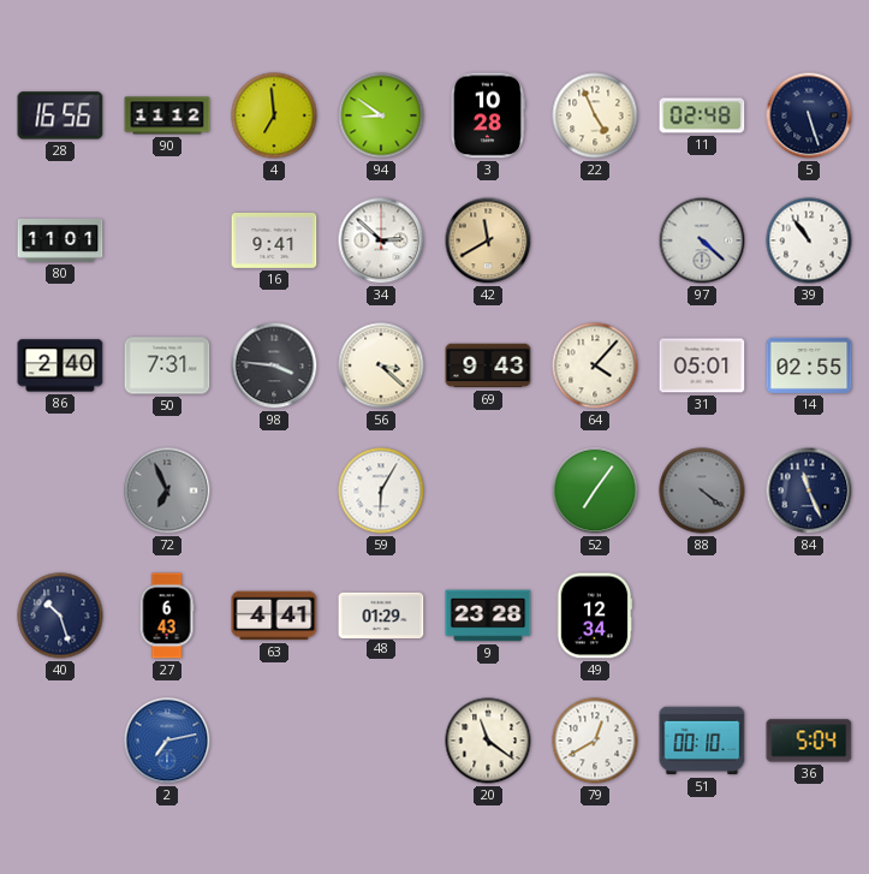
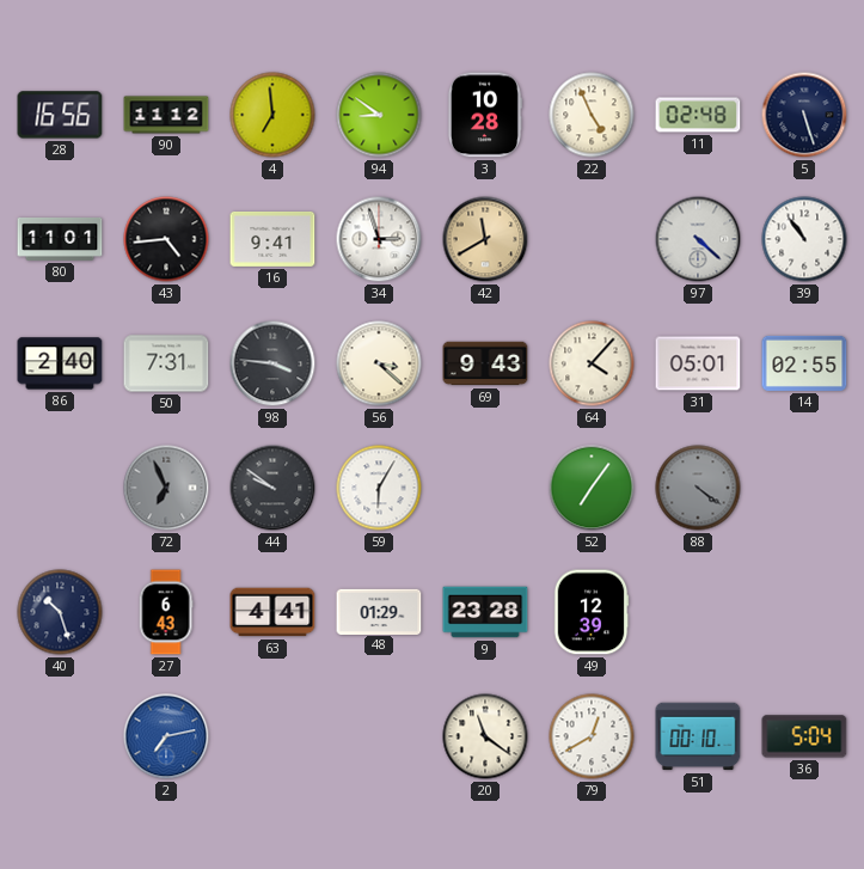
43: none -> 4:44 (166, 239)
34: 2:52 -> 2:57 (379, 239)
44: none -> 9:51 (272, 488)
84: 11:26 -> none (809, 490)
49: 12:34 -> 12:39 (592, 612)
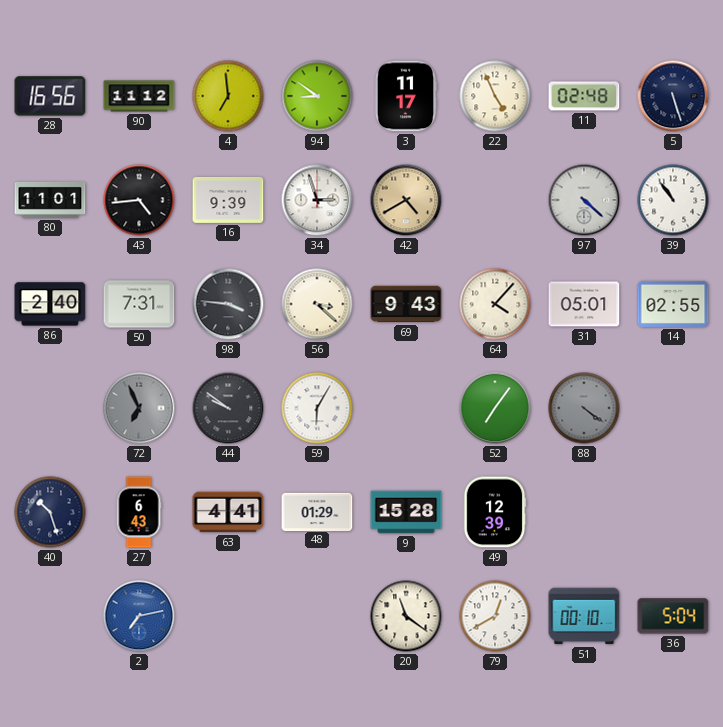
3: 10:28 -> 11:17 (405, 96)
16: 9:41 -> 9:39 (228, 200)
42: 11:40 -> 4:40 (406, 200)
9: 23:28 -> 15:28 (406, 512)
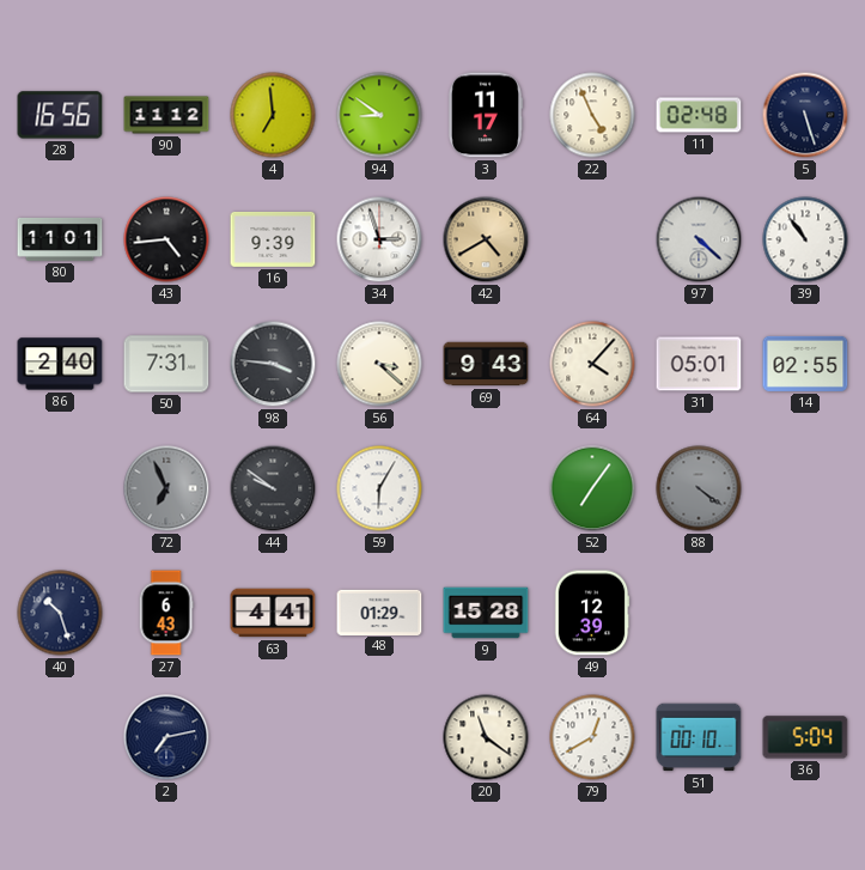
2 dial: blue -> navy (166, 737)
